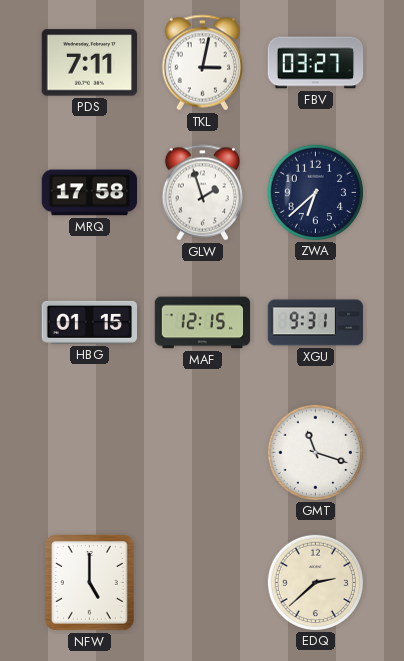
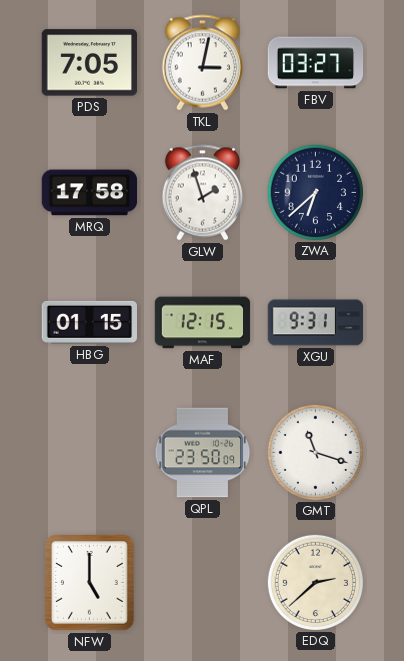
PDS: 7:11 -> 7:05 (90, 63)
QPL: none -> 23:50 (203, 453)
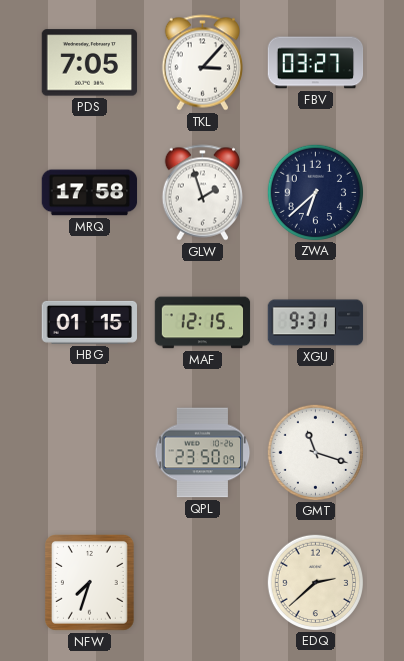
TKL: 3:02 -> 3:07 (202, 63)
NFW: 5:00 -> 7:33 (90, 583)
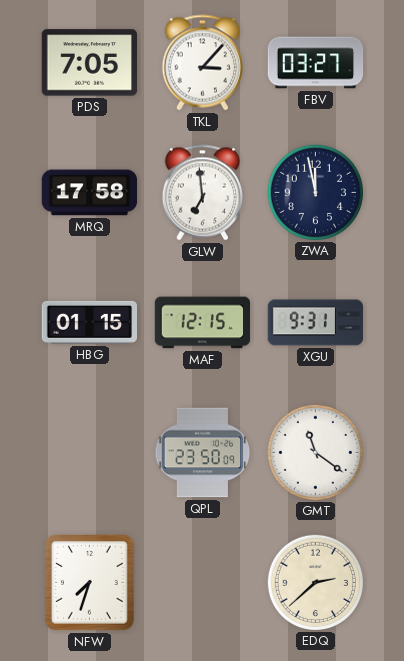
GLW: 1:57 -> 6:59 (202, 193)
ZWA: 6:38 -> 11:58 (315, 192)
GMT: 11:18 -> 11:21 (315, 452)
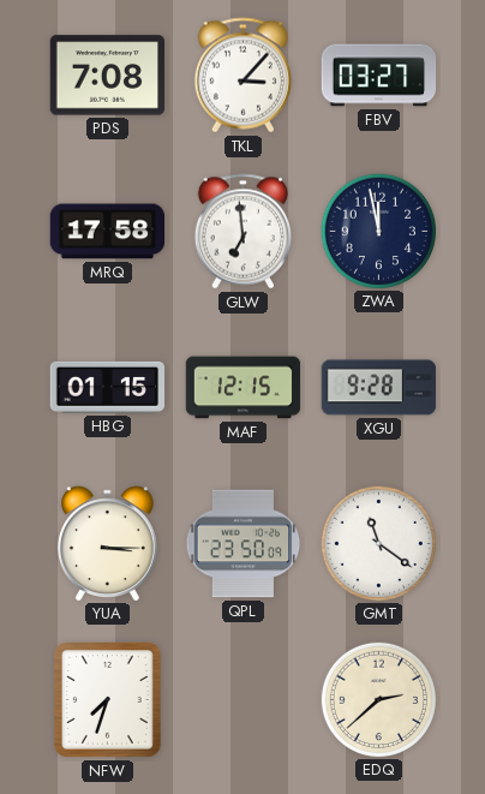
PDS: 7:05 -> 7:08 (108, 76)
XGU: 9:31 -> 9:28 (379, 388)
YUA: none -> 3:15 (107, 543)
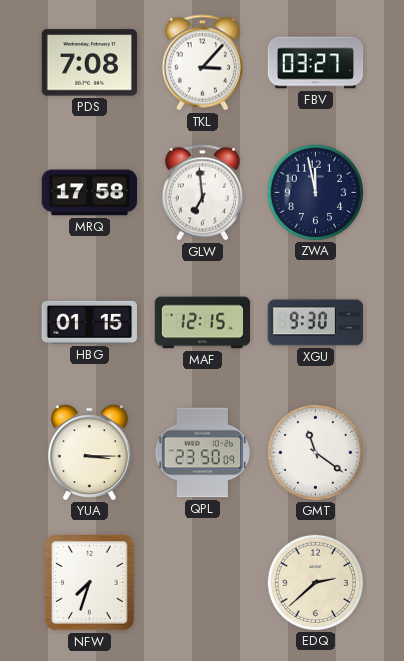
XGU: 9:28 -> 9:30 (316, 323)
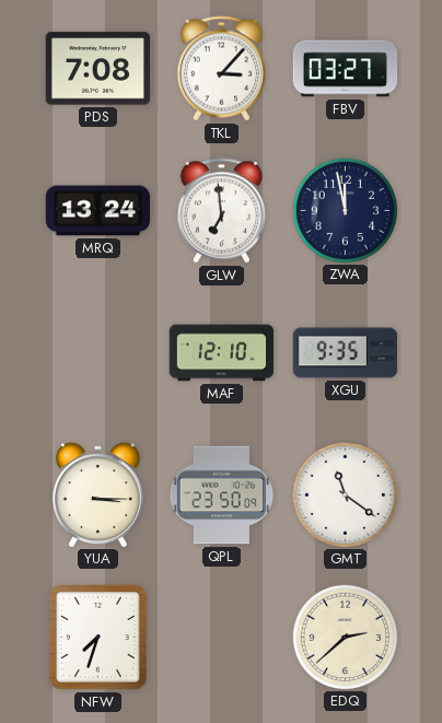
MRQ: 17:58 -> 13:24 (98, 211)
HBG: 01:15 -> none (90, 322)
MAF: 12:15 -> 12:10 (222, 353)
XGU: 9:30 -> 9:35 (346, 353)
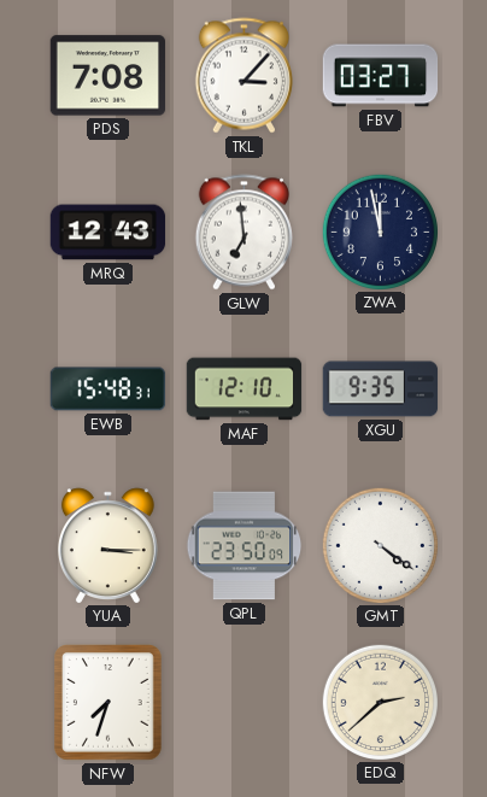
MRQ: 13:24 -> 12:43 (108, 233)
EWB: none -> 15:48 (108, 389)
GMT: 11:21 -> 4:21 (380, 545)
